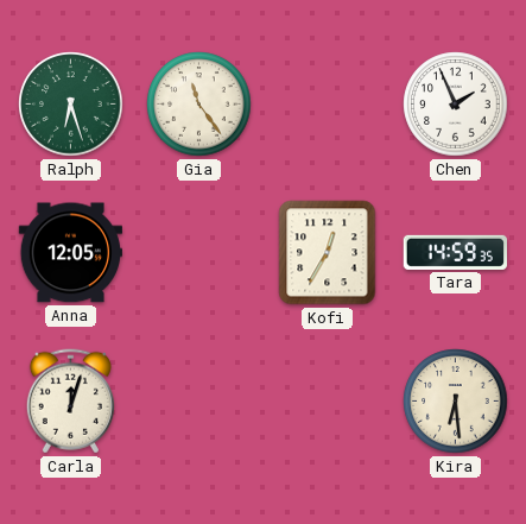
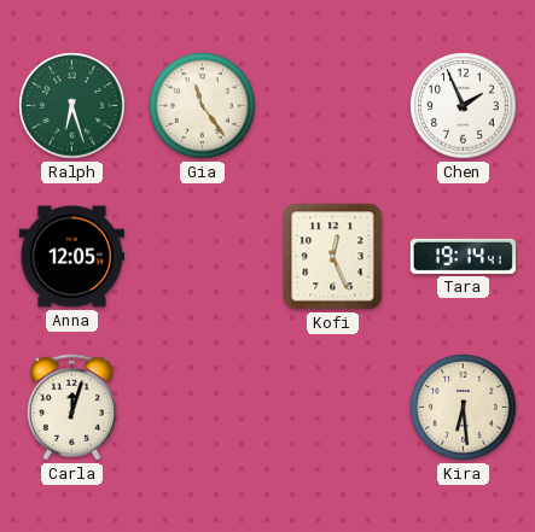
Kofi: 12:35 -> 12:26 (333, 257)
Tara: 14:59 -> 19:14 (463, 256)
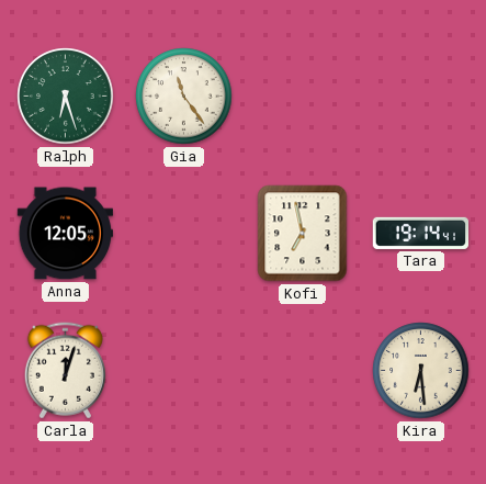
Chen: 1:56 -> none (464, 106)
Kofi: 12:26 -> 6:58 (303, 234)
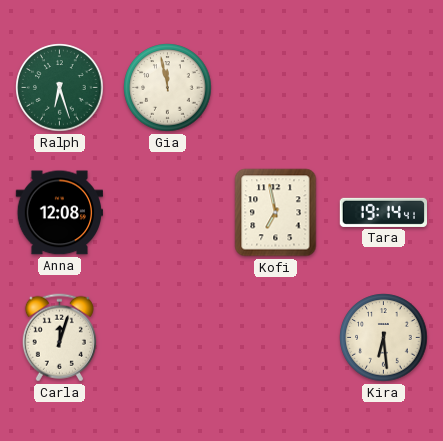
Gia: 11:24 -> 11:58 (168, 88)
Anna: 12:05 -> 12:08 (59, 213)
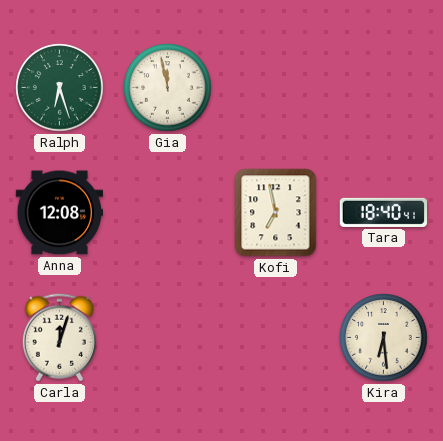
Tara: 19:14 -> 18:40 (383, 212)
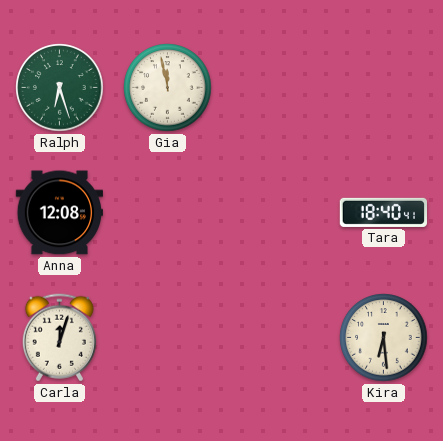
Kofi: 6:58 -> none (276, 213)
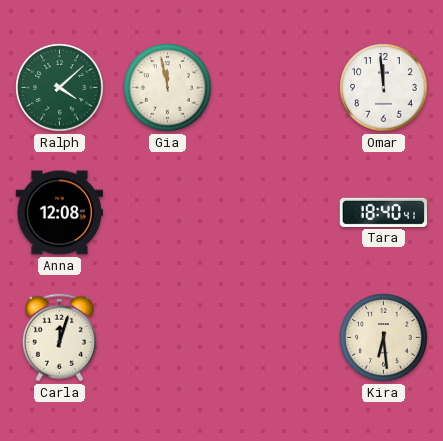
Ralph: 6:27 -> 4:08 (60, 88)
Omar: none -> 11:59 (384, 88)
